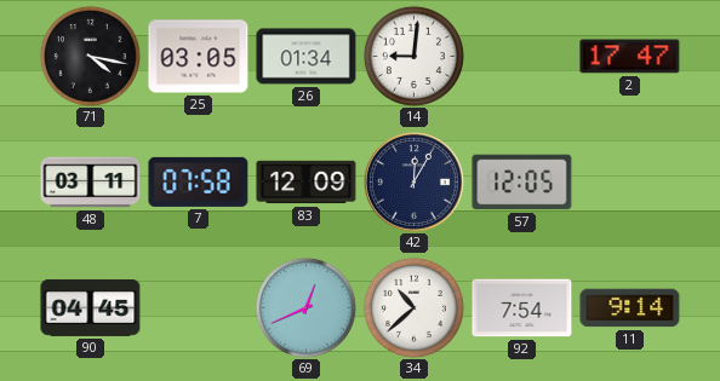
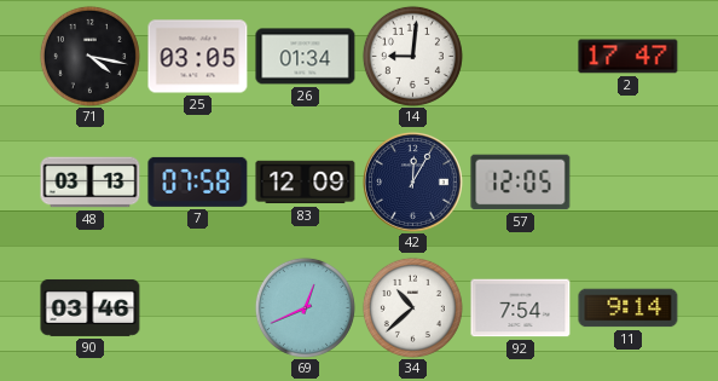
48: 03:11 -> 03:13 (91, 183)
90: 04:45 -> 03:46 (91, 307)
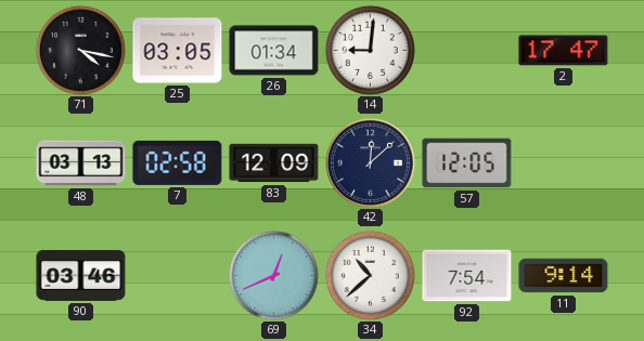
7: 07:58 -> 02:58 (178, 162)
42: 12:05 -> 12:08 (371, 163)
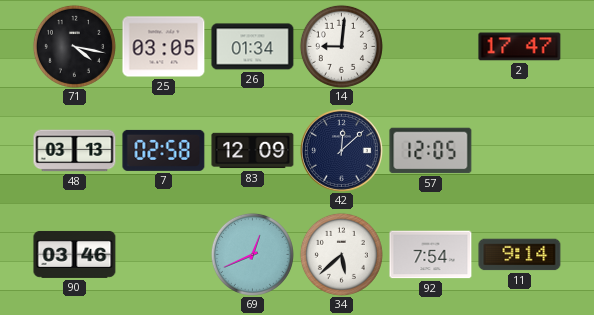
34: 10:38 -> 5:38 (341, 254)
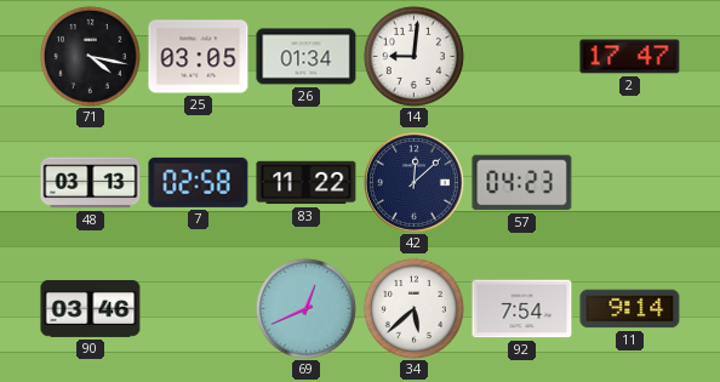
83: 12:09 -> 11:22 (307, 183)
57: 12:05 -> 04:23 (522, 183)
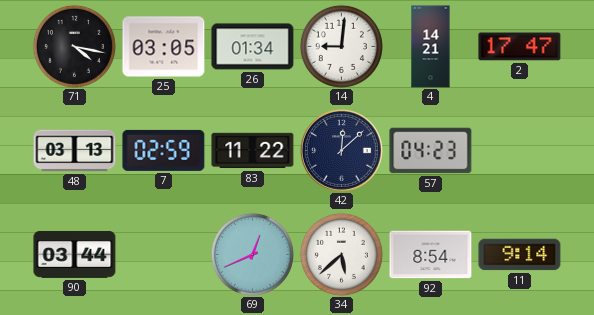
4: none -> 14:21 (431, 47)
7: 02:58 -> 02:59 (164, 150)
90: 03:46 -> 03:44 (75, 254)
92: 7:54 -> 8:54 (431, 255)
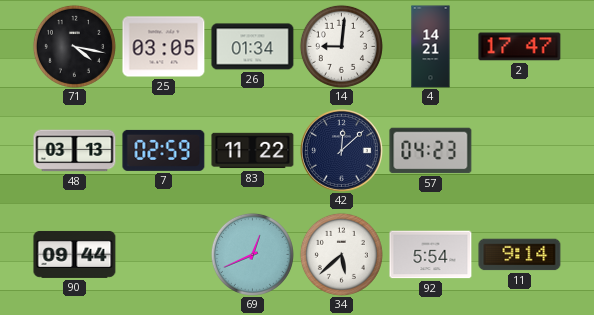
90: 03:44 -> 09:44 (75, 254)
92: 8:54 -> 5:54 (431, 255)
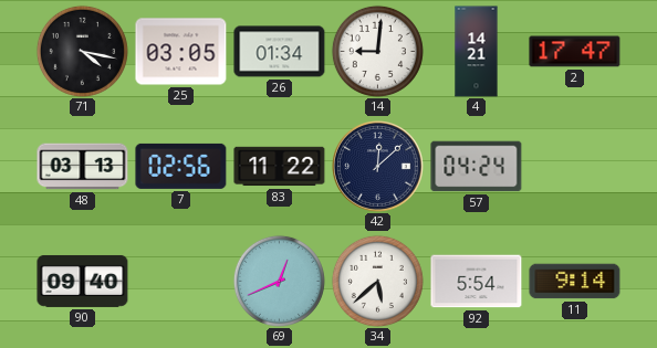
7: 02:59 -> 02:56 (181, 166)
57: 04:23 -> 04:24 (477, 167)
90: 09:44 -> 09:40 (83, 281)
